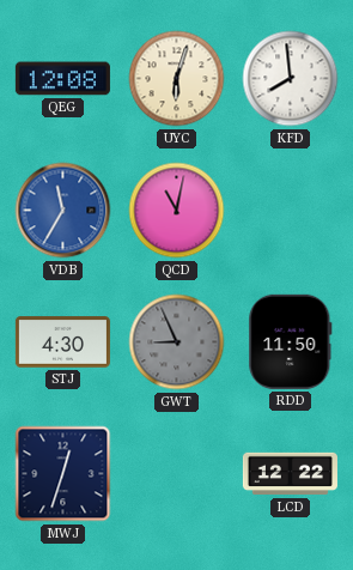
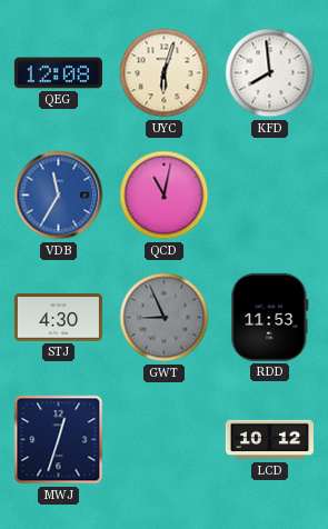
RDD: 11:50 -> 11:53 (270, 317)
LCD: 12:22 -> 10:12 (269, 440)
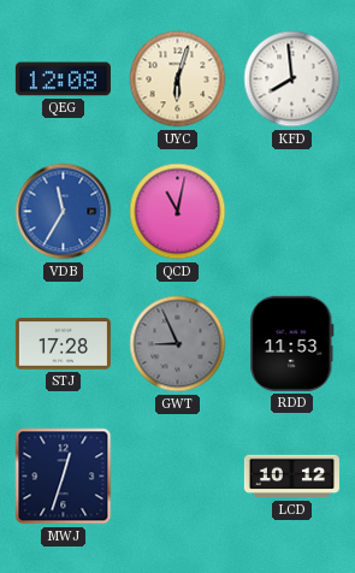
STJ: 4:30 -> 17:28 (63, 344)
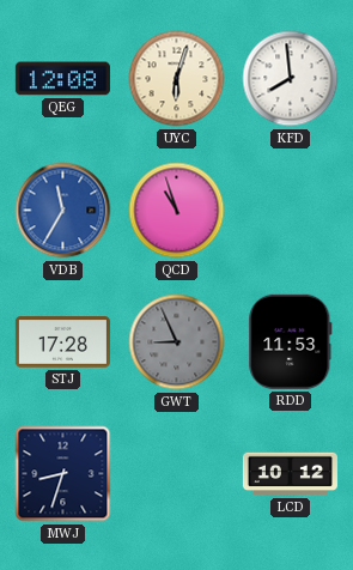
QCD: 11:02 -> 10:57 (177, 211)
MWJ: 12:33 -> 8:33 (63, 474)
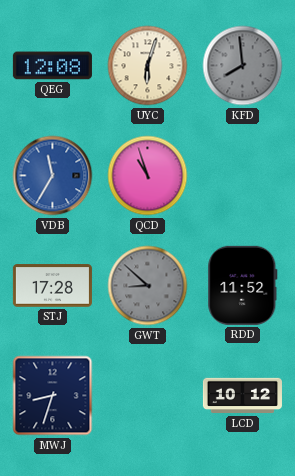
KFD dial: white -> grey (243, 66)
GWT: 8:56 -> 8:52 (148, 286)
RDD: 11:53 -> 11:52 (243, 285)
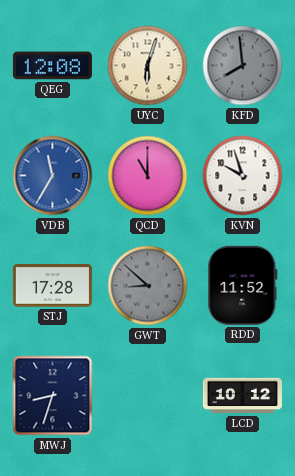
QCD: 10:57 -> 11:00 (148, 176)
KVN: none -> 9:57 (243, 176)
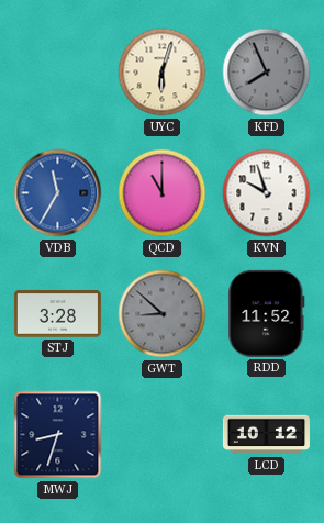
QEG: 12:08 -> none (52, 66)
KFD: 7:59 -> 7:56 (267, 73)
STJ: 17:28 -> 3:28 (57, 314)
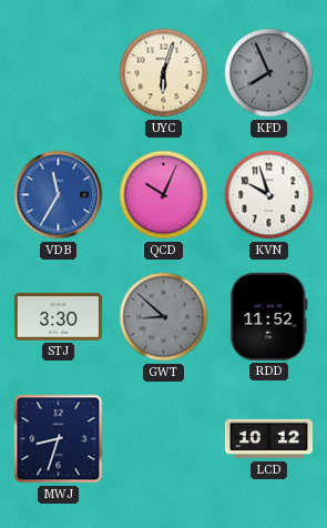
QCD: 11:00 -> 10:04 (164, 195)
STJ: 3:28 -> 3:30 (58, 317)
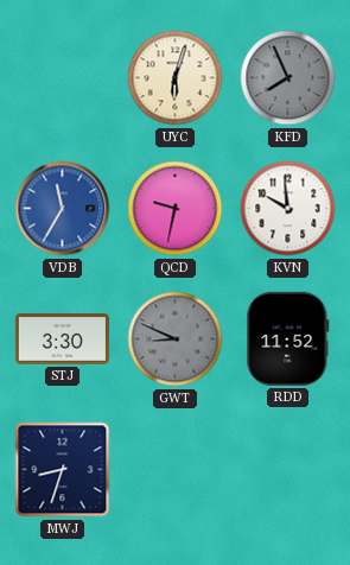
QCD: 10:04 -> 9:32 (176, 209)
KVN: 9:57 -> 9:59 (288, 209)
GWT: 8:52 -> 8:49 (176, 339)
LCD: 10:12 -> none (268, 439)
